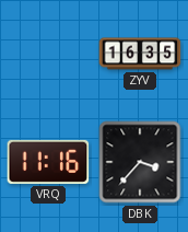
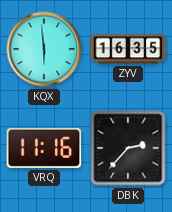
KQX: none -> 5:59 (44, 49)
DBK: 3:37 -> 2:37 (128, 148)
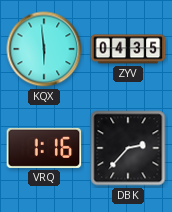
ZYV: 16:35 -> 04:35 (128, 49)
VRQ: 11:16 -> 1:16 (44, 148)
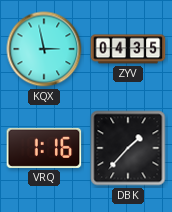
KQX: 5:59 -> 2:58 (44, 49)
DBK: 2:37 -> 1:37 (128, 148)
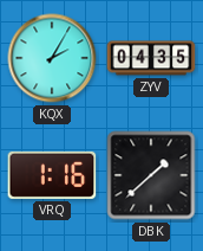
KQX: 2:58 -> 2:05 (52, 58)
DBK: 1:37 -> 1:38 (151, 175)
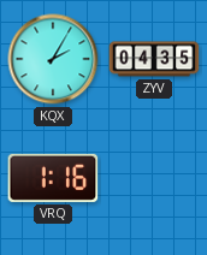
DBK: 1:38 -> none (151, 175)
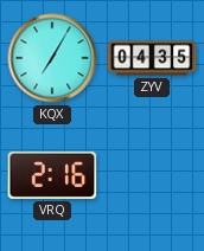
KQX: 2:05 -> 7:05 (52, 58)
VRQ: 1:16 -> 2:16 (52, 175)
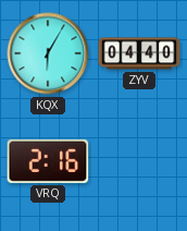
KQX: 7:05 -> 6:05 (48, 53)
ZYV: 04:35 -> 04:40 (139, 53)
